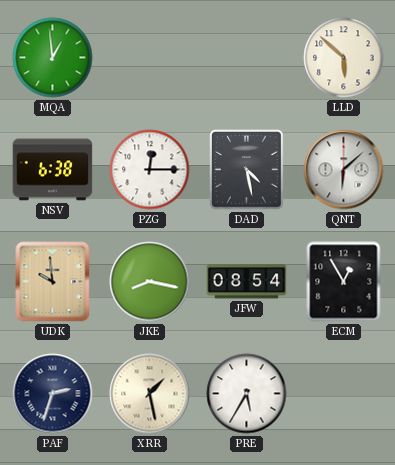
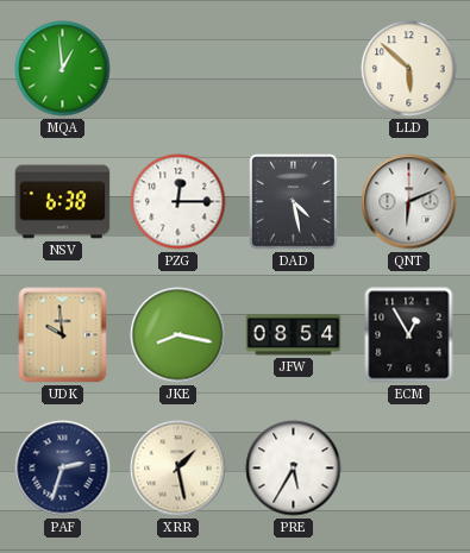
QNT: 6:08 -> 6:11 (409, 202)
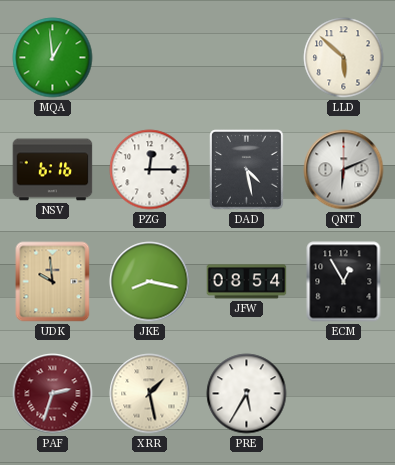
NSV: 6:38 -> 6:16 (53, 170)
PAF dial: navy -> burgundy (53, 394)
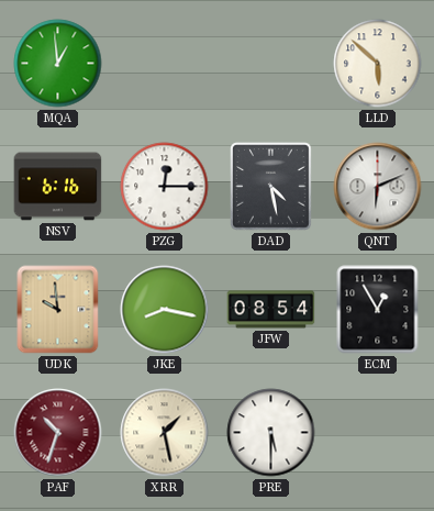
PAF: 2:33 -> 10:33 (58, 433)
PRE: 5:35 -> 5:30 (271, 433)
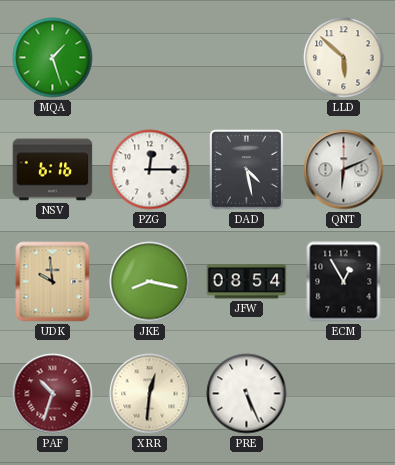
MQA: 12:59 -> 1:27 (53, 58)
XRR: 1:28 -> 12:31 (150, 394)
PRE: 5:30 -> 5:26 (247, 394)
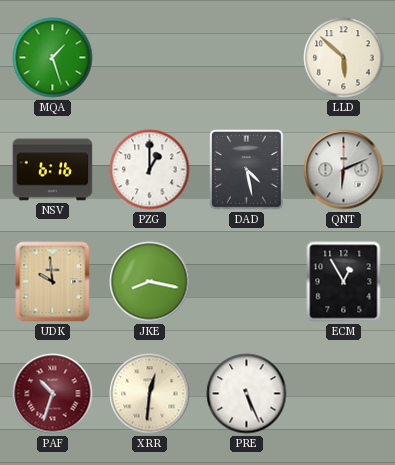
PZG: 12:15 -> 1:00 (150, 170)
JFW: 08:54 -> none (247, 282)
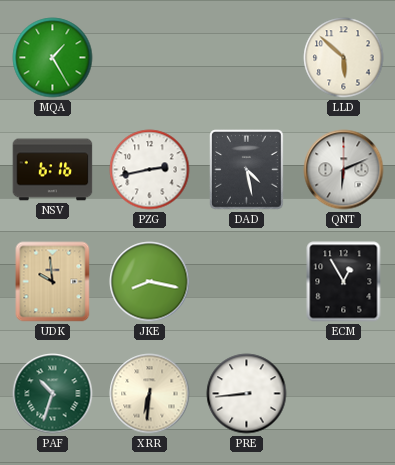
MQA: 1:27 -> 1:25 (53, 58)
PZG: 1:00 -> 2:43 (150, 170)
PAF dial: burgundy -> green (53, 394)
XRR: 12:31 -> 6:31 (150, 394)
PRE: 5:26 -> 8:44 (247, 394)
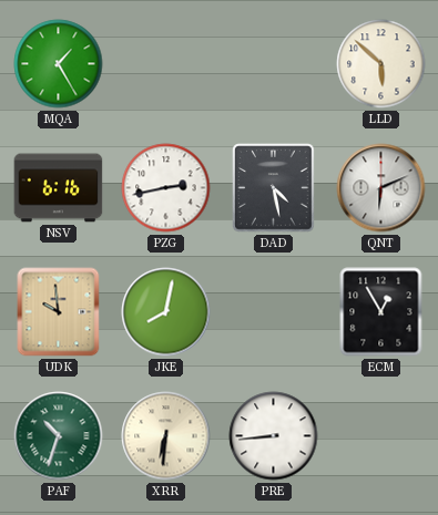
JKE: 8:17 -> 8:02 (166, 312)
